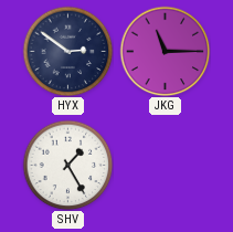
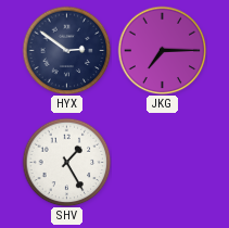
JKG: 11:15 -> 7:15 (162, 50)
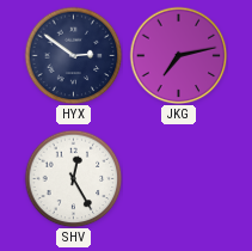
JKG: 7:15 -> 7:13 (178, 55)
SHV: 1:25 -> 12:25 (73, 178)
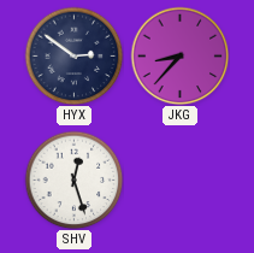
JKG: 7:13 -> 8:37 (179, 55)
SHV: 12:25 -> 12:27 (73, 180)
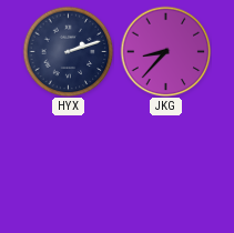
HYX: 2:51 -> 2:12 (68, 51)
SHV: 12:27 -> none (73, 180)
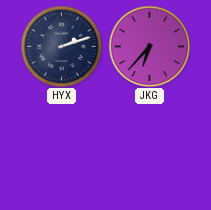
JKG: 8:37 -> 6:37 (149, 46)
